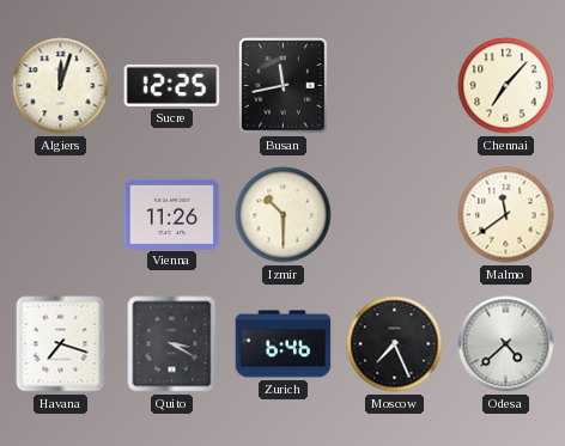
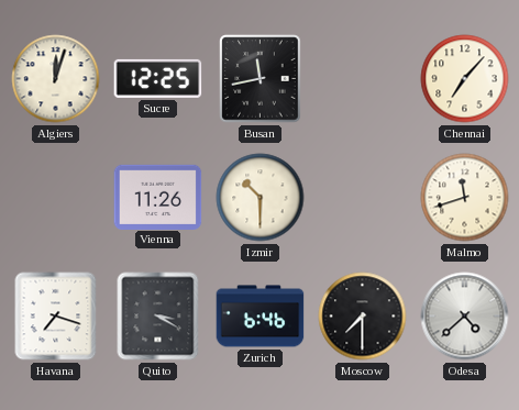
Malmo: 11:39 -> 11:42 (465, 198)
Moscow: 7:26 -> 7:30 (363, 317)
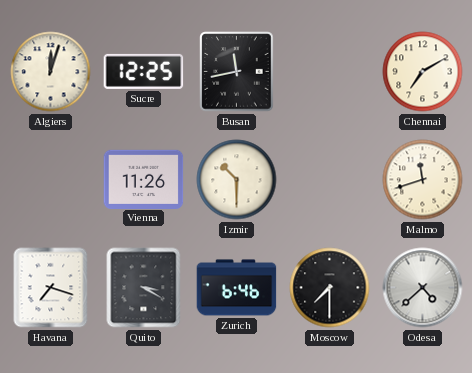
Chennai: 7:07 -> 7:10 (423, 72)
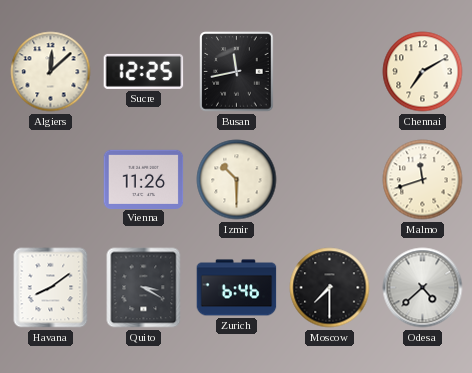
Algiers: 12:03 -> 12:08 (51, 72)
Havana: 7:18 -> 8:09 (51, 288)
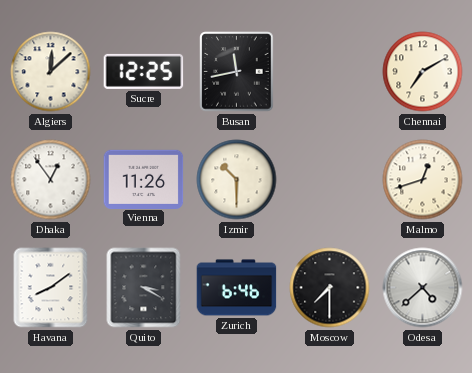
Dhaka: none -> 12:54 (51, 180)
Malmo: 11:42 -> 12:42 (423, 180)
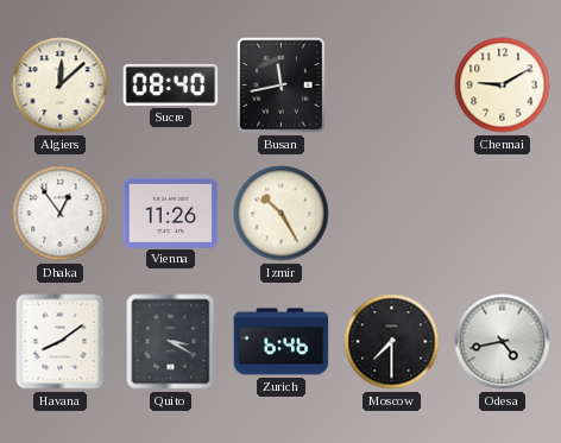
Sucre: 12:25 -> 08:40 (171, 84)
Chennai: 7:10 -> 9:10 (503, 86)
Izmir: 10:30 -> 10:25 (282, 214)
Malmo: 12:42 -> none (423, 180)
Odesa: 4:38 -> 4:43 (503, 342)
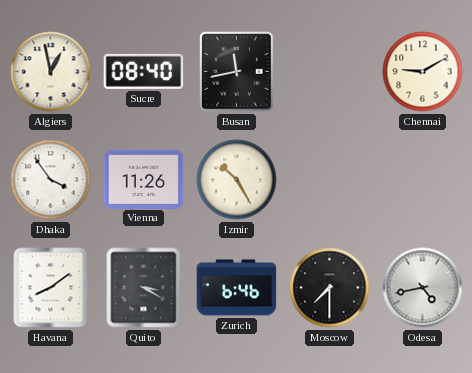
Algiers: 12:08 -> 12:58 (51, 72)
Dhaka: 12:54 -> 3:54 (51, 180)
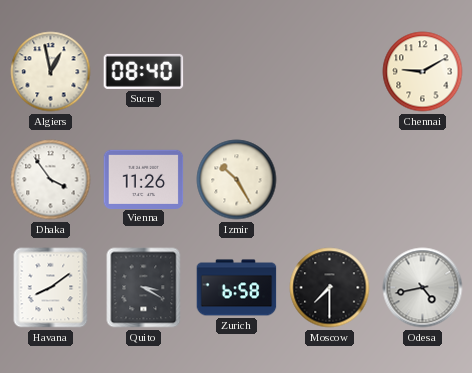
Busan: 11:43 -> none (237, 72)
Zurich: 6:46 -> 6:58 (237, 288)
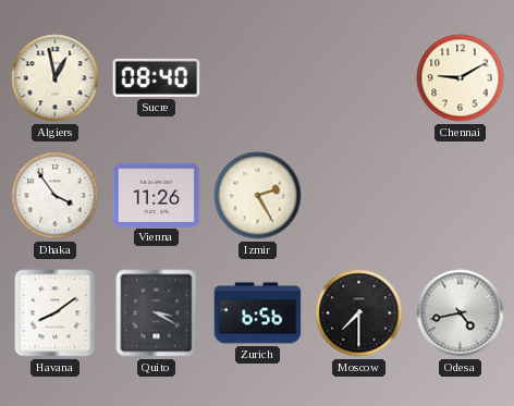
Izmir: 10:25 -> 2:25 (258, 196)
Zurich: 6:58 -> 6:56 (258, 313)
